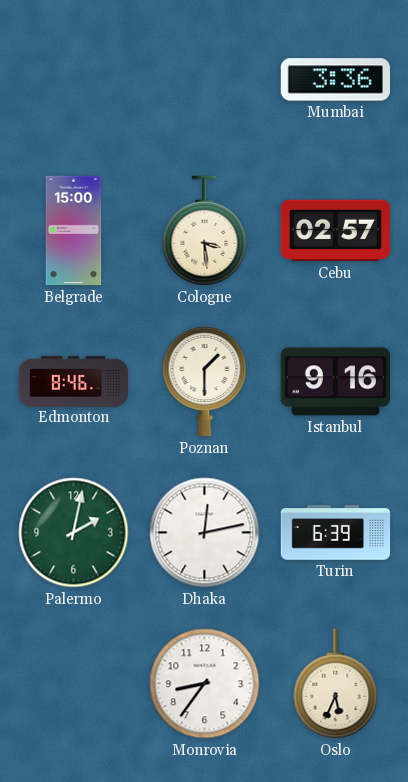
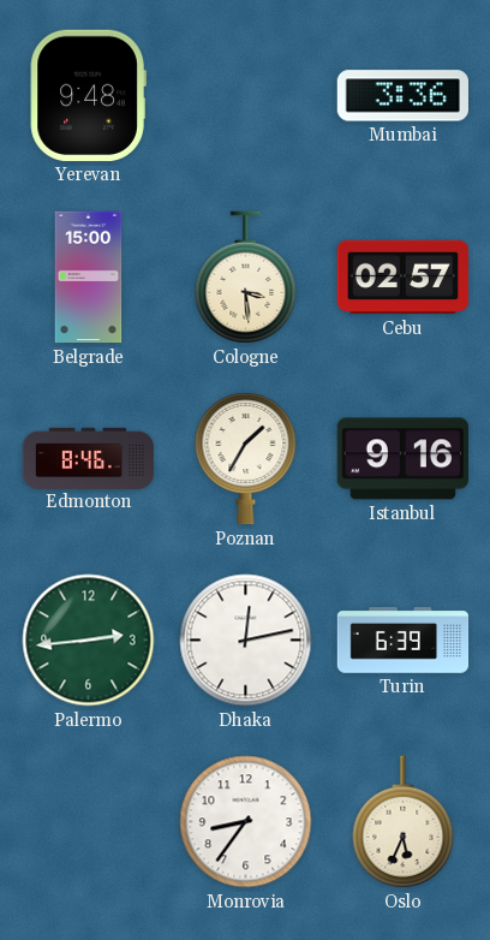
Yerevan: none -> 9:48 (88, 95)
Poznan: 1:30 -> 1:35 (246, 458)
Palermo: 2:02 -> 2:44 (89, 641)
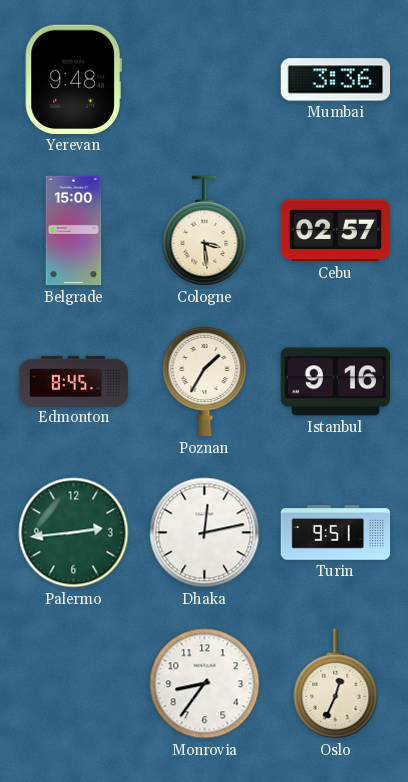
Edmonton: 8:46 -> 8:45 (74, 381)
Turin: 6:39 -> 9:51 (336, 533)
Oslo: 5:34 -> 12:34 (336, 684)
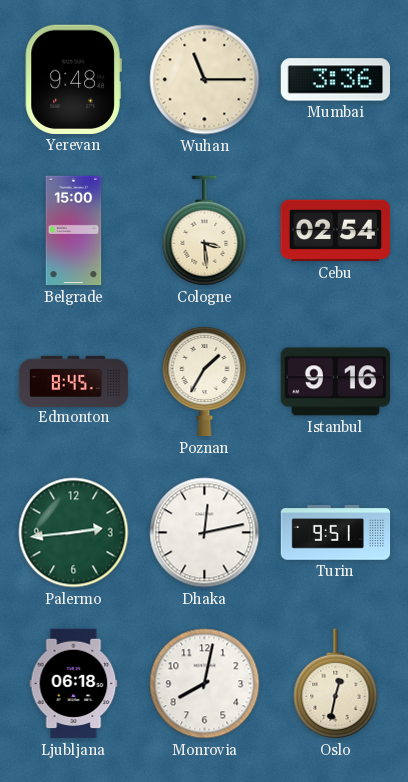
Wuhan: none -> 11:15 (205, 80)
Cebu: 02:57 -> 02:54 (336, 231)
Ljubljana: none -> 06:18 (74, 684)
Monrovia: 8:36 -> 8:02 (205, 684)
Oslo: 12:34 -> 12:32 (336, 684)
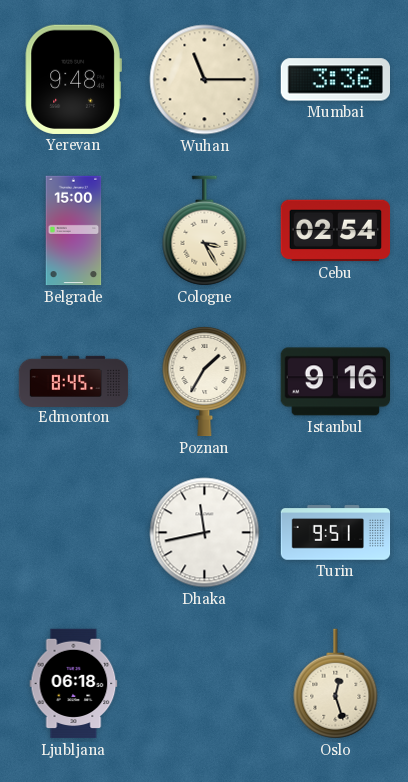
Cologne: 3:29 -> 3:25 (205, 231)
Palermo: 2:44 -> none (74, 533)
Dhaka: 12:13 -> 11:43 (205, 533)
Monrovia: 8:02 -> none (205, 684)
Oslo: 12:32 -> 12:27 (336, 684)
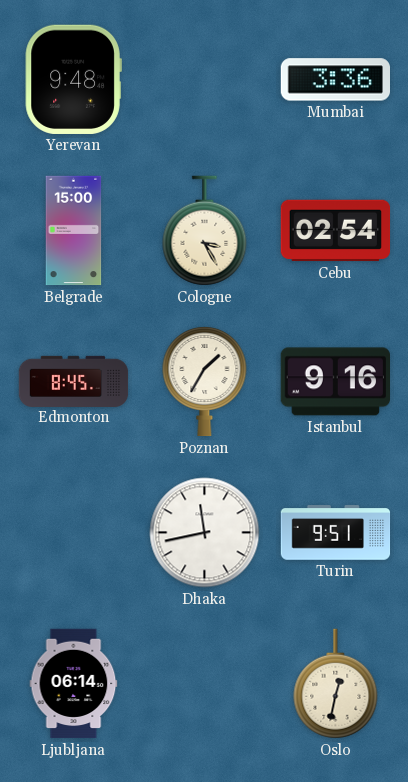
Wuhan: 11:15 -> none (205, 80)
Ljubljana: 06:18 -> 06:14 (74, 684)
Oslo: 12:27 -> 12:32 (336, 684)
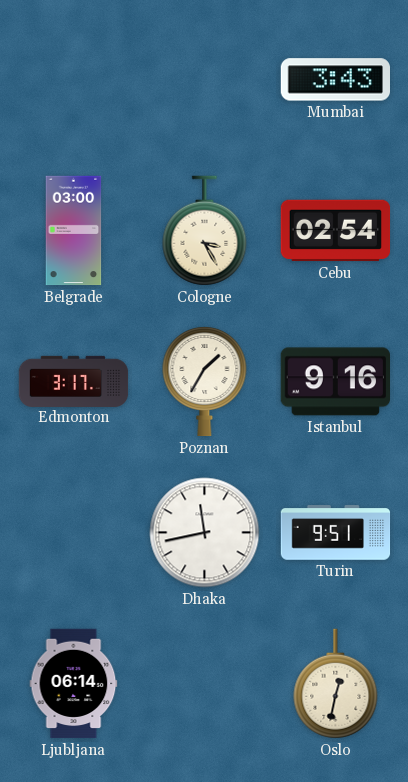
Yerevan: 9:48 -> none (73, 79)
Mumbai: 3:36 -> 3:43 (335, 80)
Belgrade: 15:00 -> 03:00 (74, 231)
Edmonton: 8:45 -> 3:17 (74, 381)
